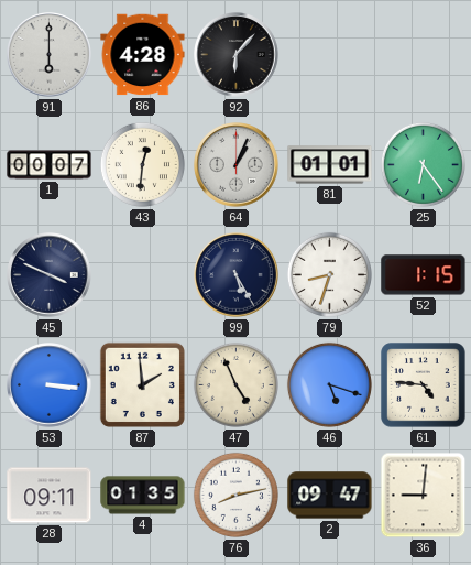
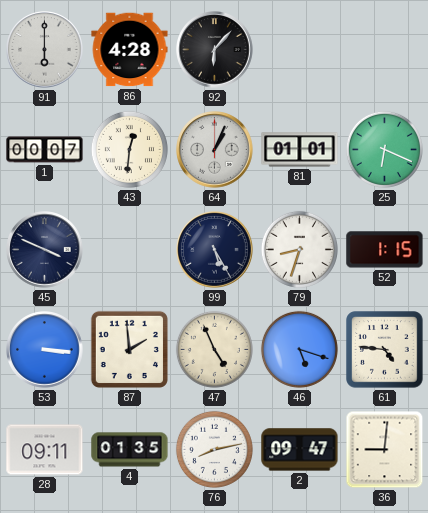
25: 6:24 -> 6:19 (384, 149)
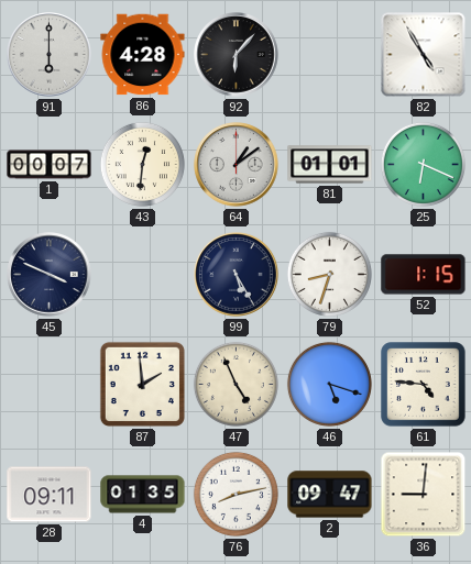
82: none -> 4:55 (424, 55)
64: 1:04 -> 1:09 (237, 165)
53: 3:16 -> none (45, 350)
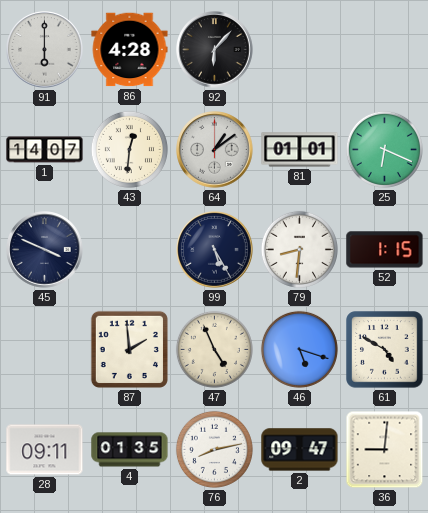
82: 4:55 -> none (424, 55)
1: 00:07 -> 14:07 (45, 150)
79: 8:33 -> 8:31 (299, 249)
61: 4:46 -> 4:50 (385, 350)
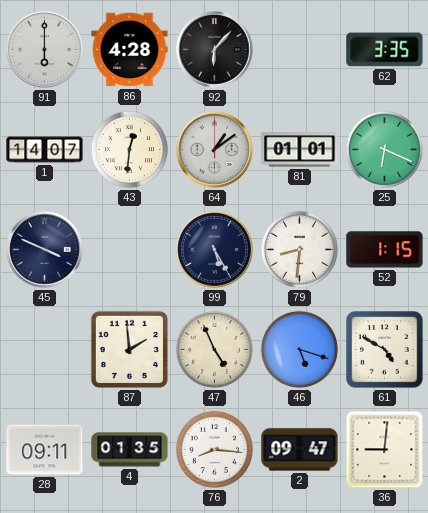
62: none -> 3:35 (385, 50)
76: 8:13 -> 8:16 (214, 449)
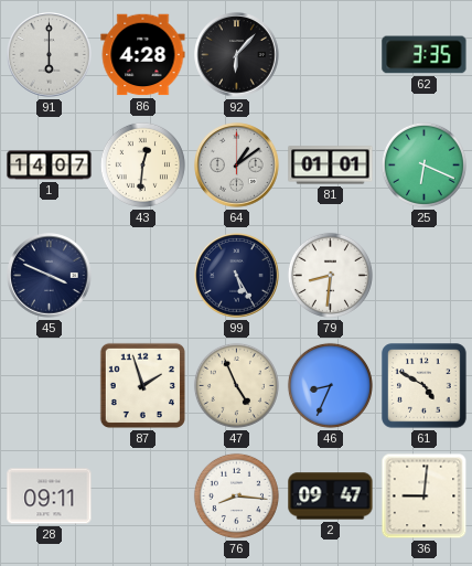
52: 1:15 -> none (385, 250)
87: 1:59 -> 1:57 (142, 385)
46: 5:18 -> 8:34 (330, 385)
4: 01:35 -> none (130, 450)
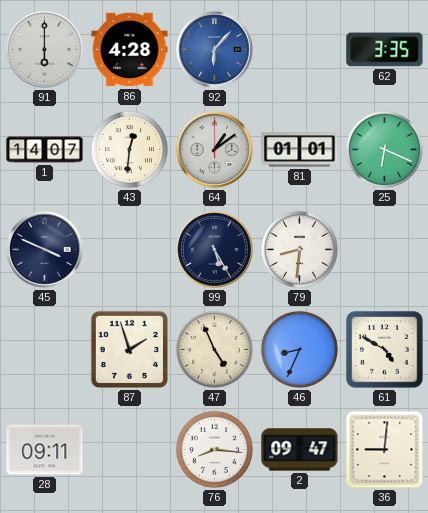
92 dial: black -> blue (215, 50)
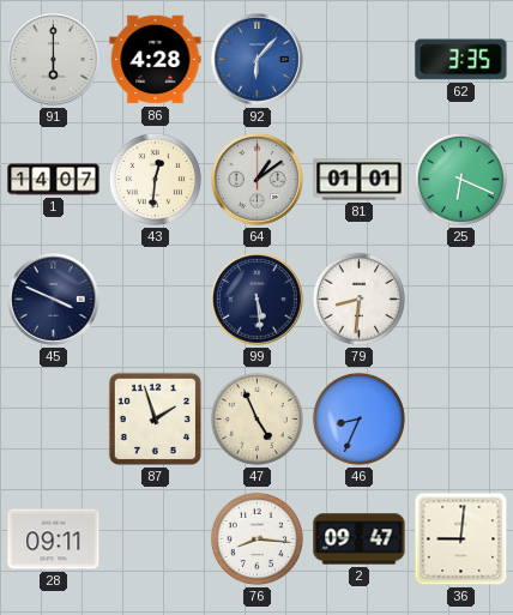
99: 5:25 -> 5:29 (258, 300)
61: 4:50 -> none (385, 350)
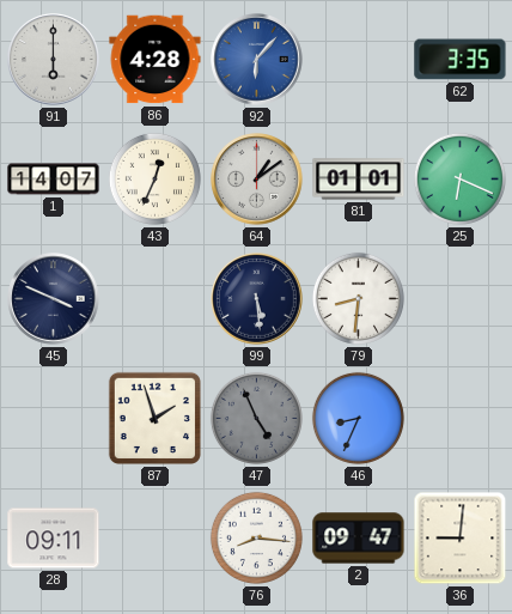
43: 12:31 -> 12:34 (154, 178)
47 dial: cream -> grey (256, 418)
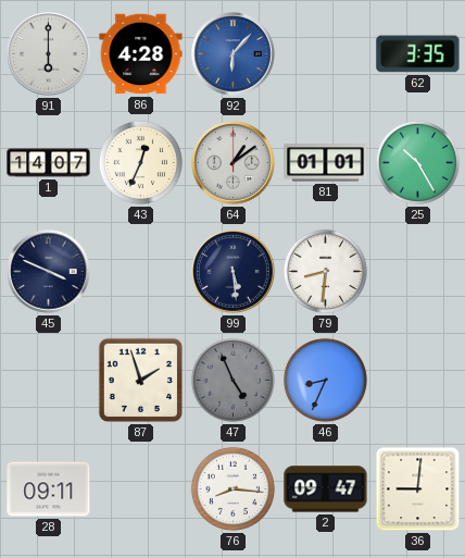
25: 6:19 -> 10:25 (417, 162)
